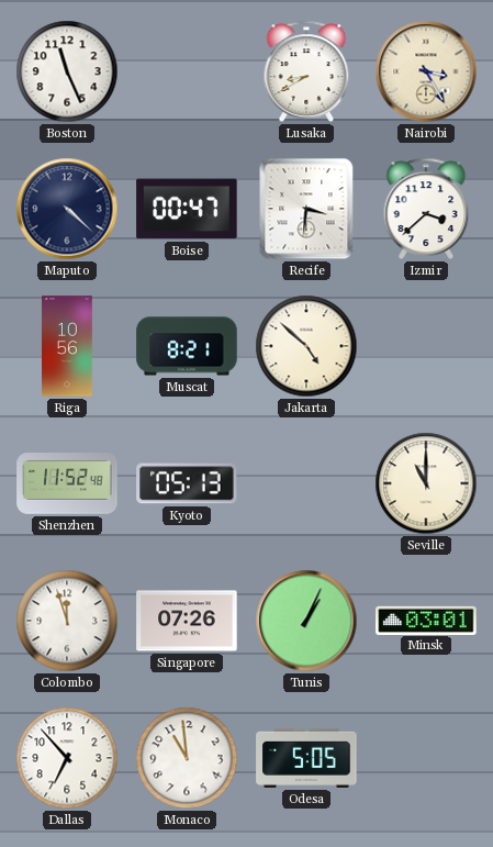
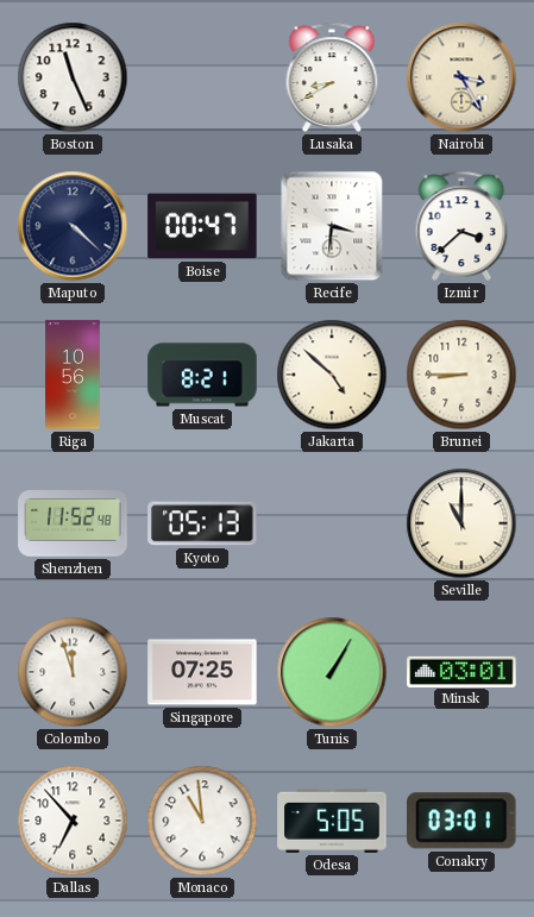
Brunei: none -> 8:45 (461, 375)
Singapore: 07:26 -> 07:25 (202, 672)
Tunis: 1:04 -> 1:05 (332, 672)
Conakry: none -> 03:01 (463, 821)
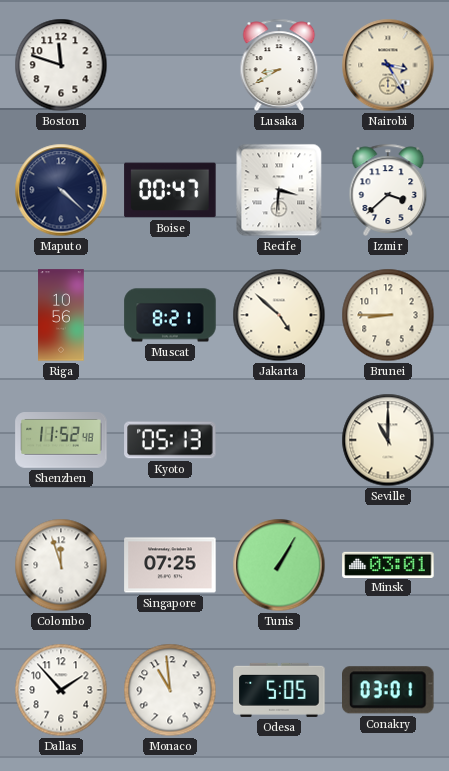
Boston: 11:26 -> 11:48 (61, 65)
Dallas: 6:53 -> 1:53 (61, 690)
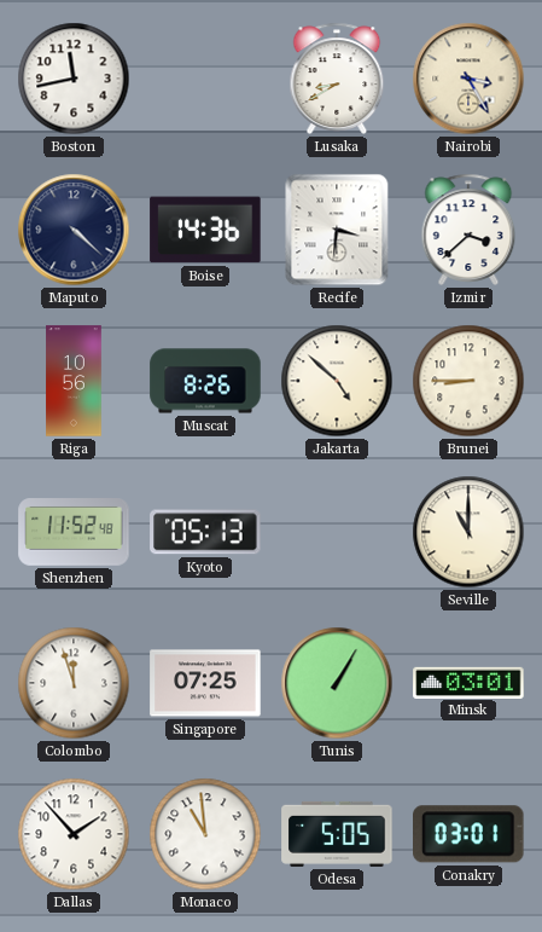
Boston: 11:48 -> 11:43 (74, 79)
Boise: 00:47 -> 14:36 (205, 230)
Muscat: 8:21 -> 8:26 (205, 381)
